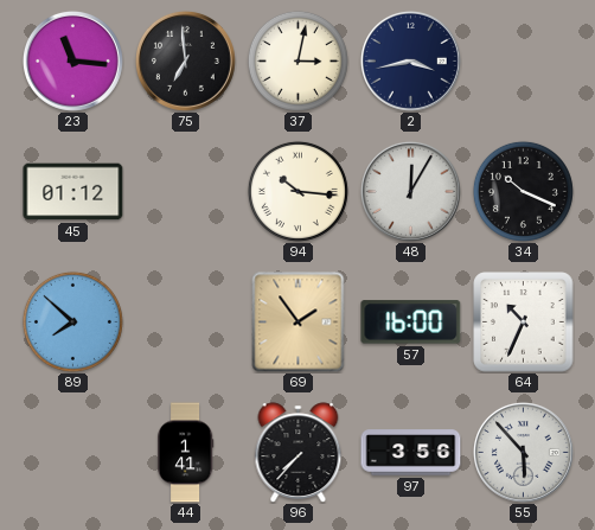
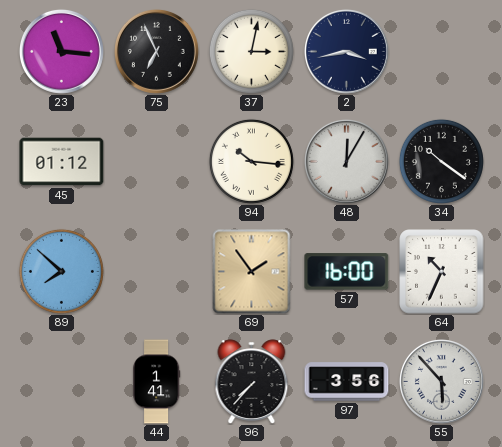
75: 6:59 -> 6:56 (156, 51)
34: 10:19 -> 10:21 (441, 161)
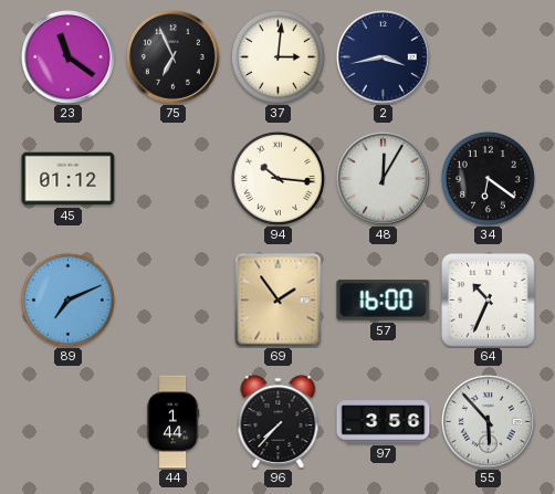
23: 11:16 -> 11:21 (67, 56)
37: 3:02 -> 3:01 (277, 56)
34: 10:21 -> 6:21 (488, 178)
89: 7:52 -> 7:11 (67, 299)
44: 1:41 -> 1:44 (172, 422)
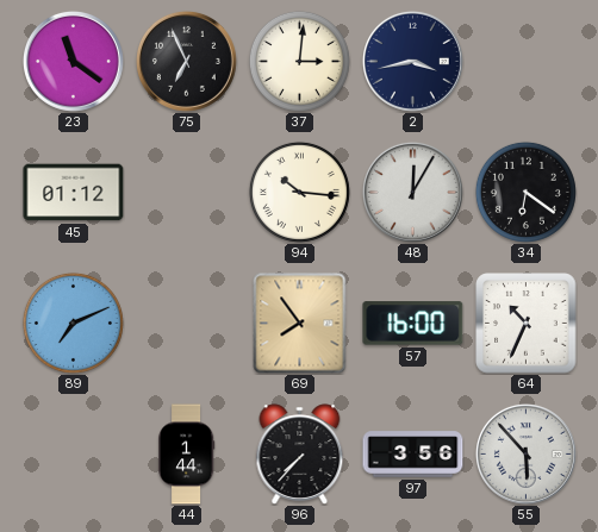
69: 1:54 -> 7:54 (300, 324)
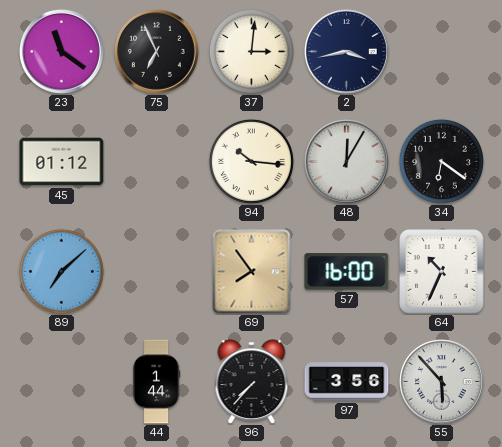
89: 7:11 -> 7:08 (61, 271)
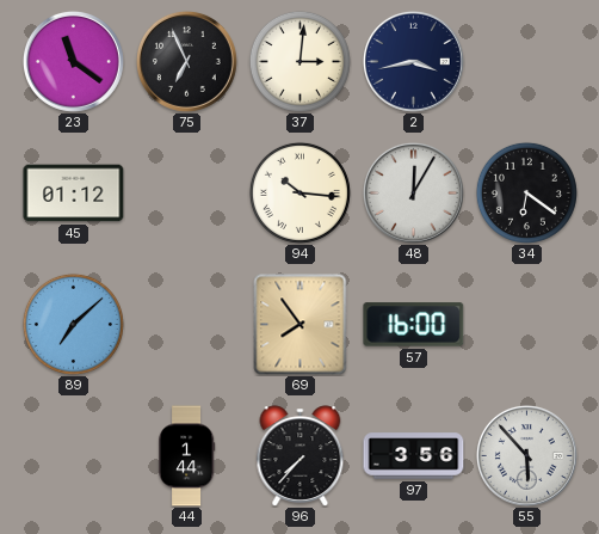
64: 10:34 -> none (442, 272)
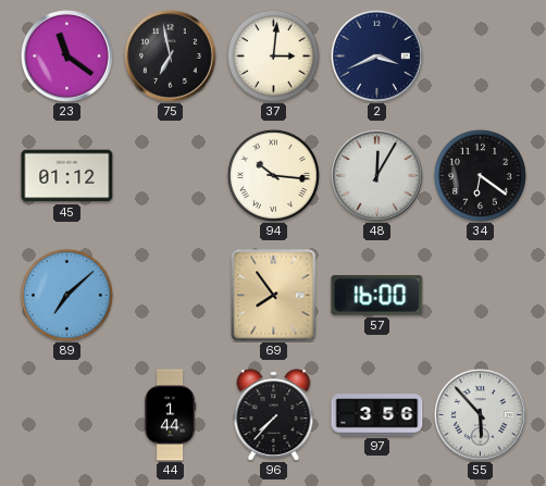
75: 6:56 -> 6:58 (170, 55)
2: 3:43 -> 3:41 (376, 55)
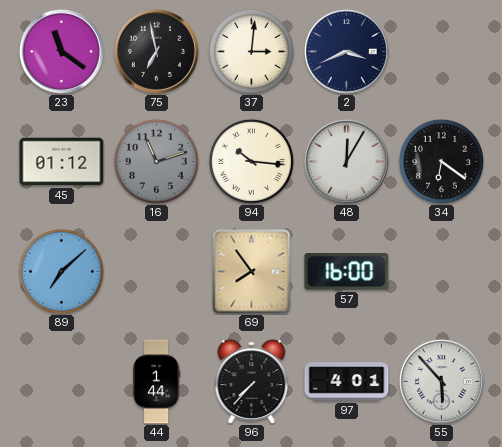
16: none -> 11:12 (156, 161)
97: 3:56 -> 4:01 (347, 382)
